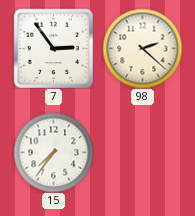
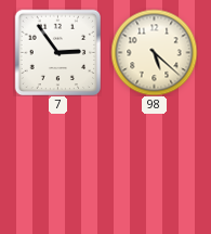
98: 2:22 -> 5:22 (154, 52)
15: 7:36 -> none (53, 152)
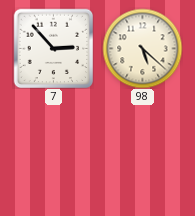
7: 2:54 -> 2:53 (53, 48)
